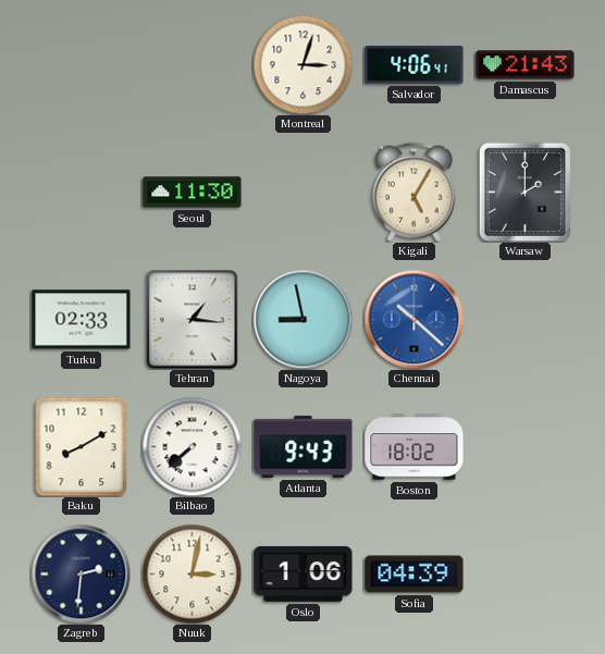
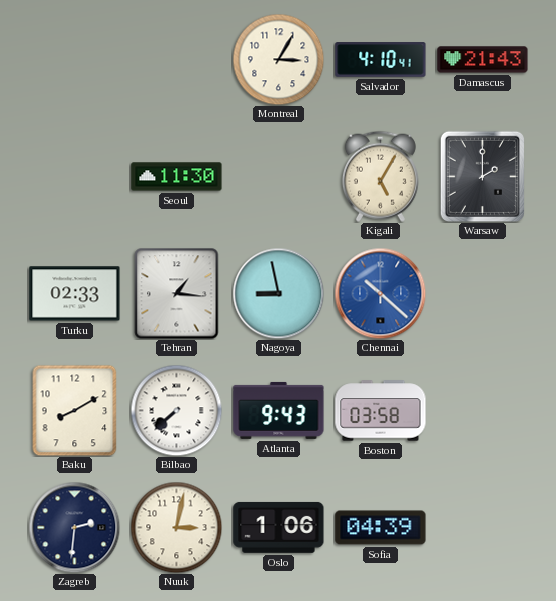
Montreal: 3:03 -> 3:05 (278, 59)
Salvador: 4:06 -> 4:10 (381, 60)
Boston: 18:02 -> 03:58 (381, 411)
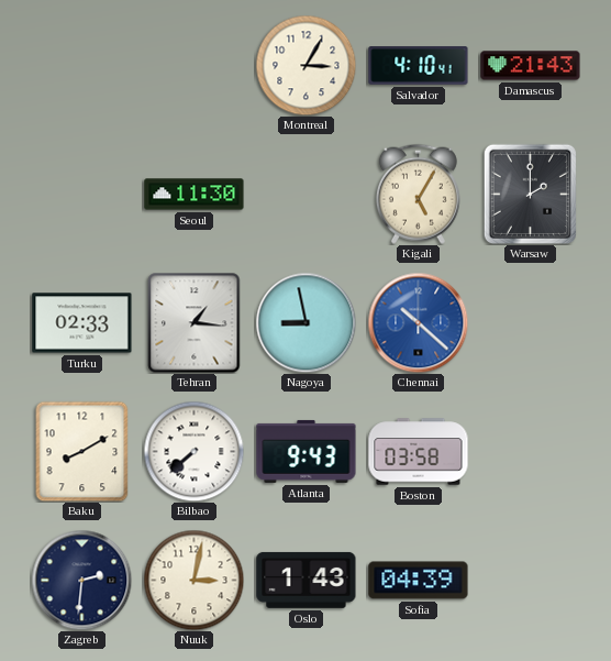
Oslo: 1:06 -> 1:43 (307, 580)
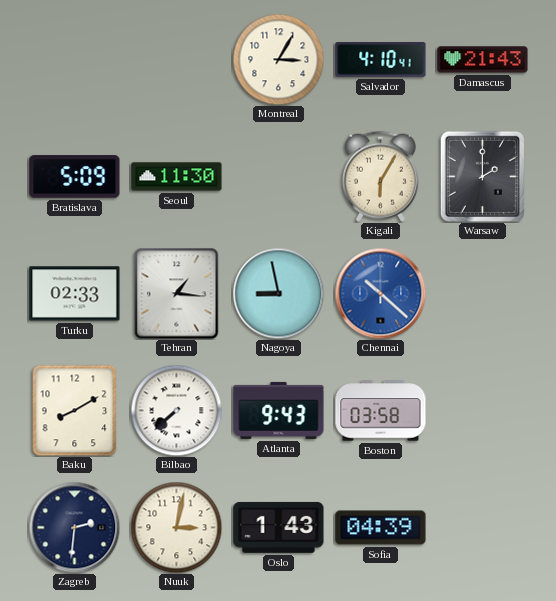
Bratislava: none -> 5:09 (75, 177)
Kigali: 5:05 -> 6:05 (380, 176)
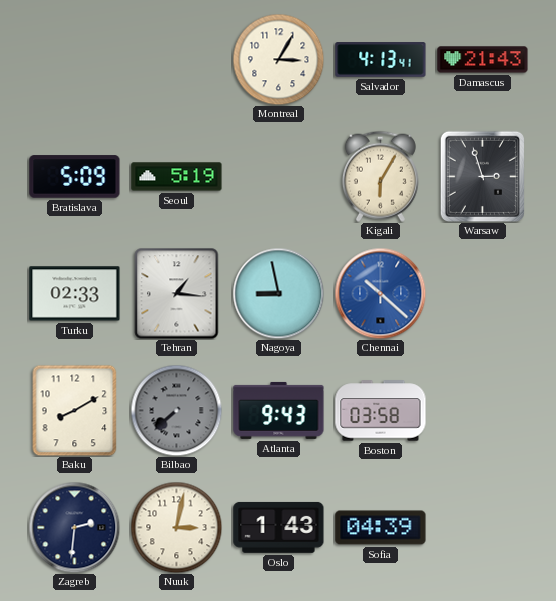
Salvador: 4:10 -> 4:13 (381, 60)
Seoul: 11:30 -> 5:19 (177, 177)
Warsaw: 2:00 -> 2:57 (482, 176)
Bilbao dial: white -> grey (176, 410)
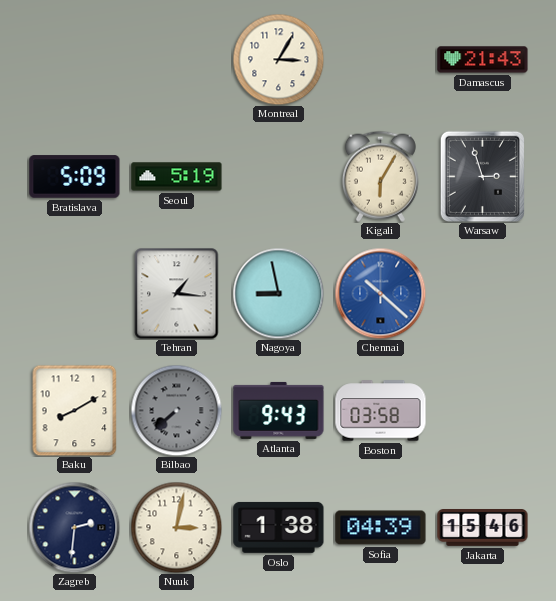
Salvador: 4:13 -> none (381, 60)
Turku: 02:33 -> none (75, 294)
Oslo: 1:43 -> 1:38 (279, 527)
Jakarta: none -> 15:46 (483, 528)
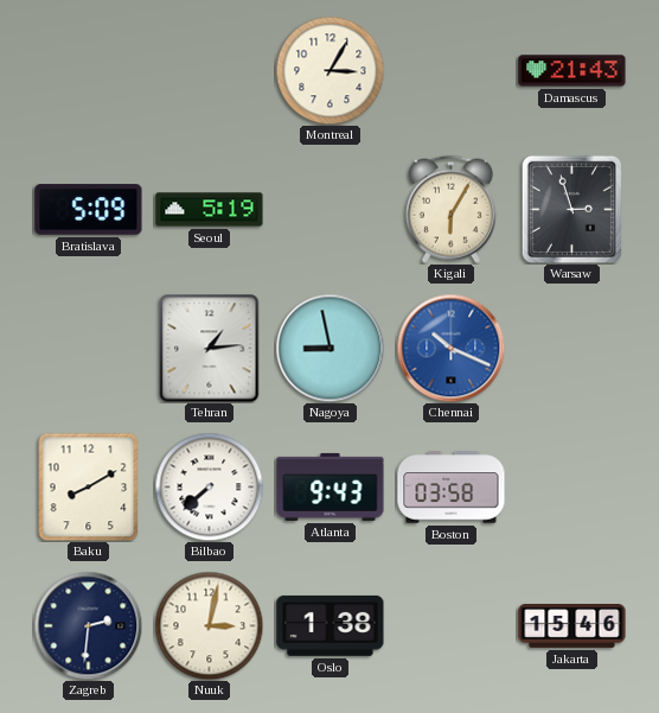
Tehran: 1:16 -> 1:14 (210, 349)
Chennai: 10:22 -> 10:19 (450, 348)
Bilbao dial: grey -> white (209, 486)
Sofia: 04:39 -> none (381, 528)
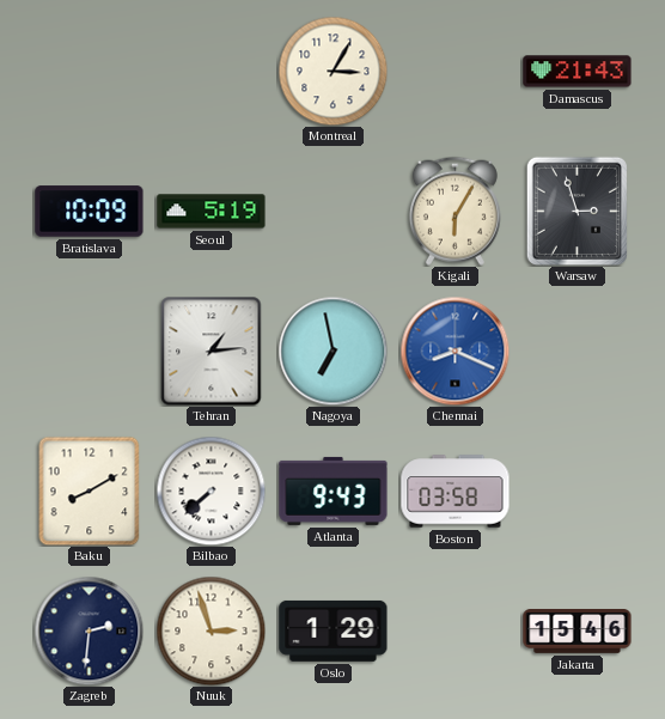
Bratislava: 5:09 -> 10:09 (90, 212)
Nagoya: 8:58 -> 6:58 (332, 351)
Chennai: 10:19 -> 8:19 (454, 351)
Nuuk: 3:02 -> 2:57 (211, 630)
Oslo: 1:38 -> 1:29 (334, 630)
